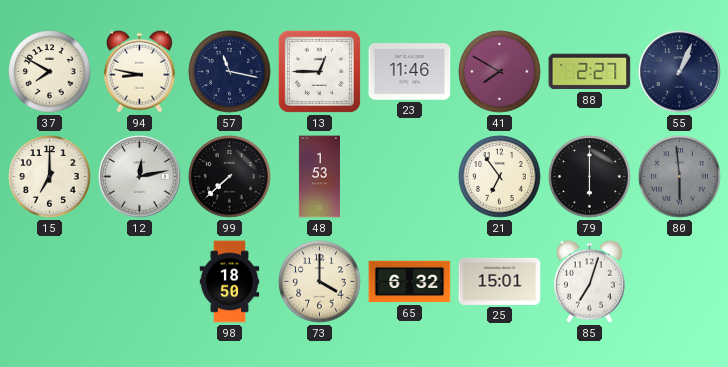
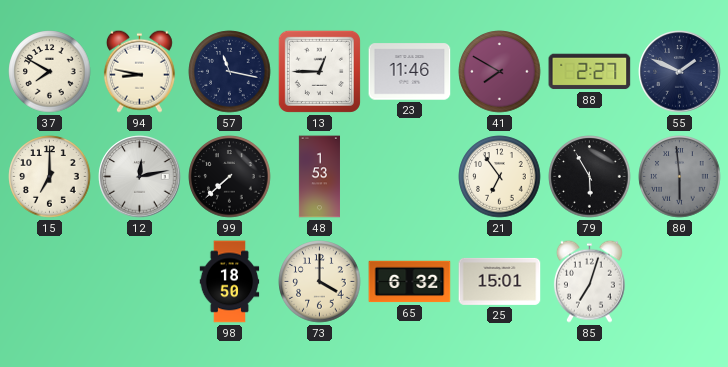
55: 1:04 -> 1:49 (680, 72)
79: 6:00 -> 5:55 (590, 177)
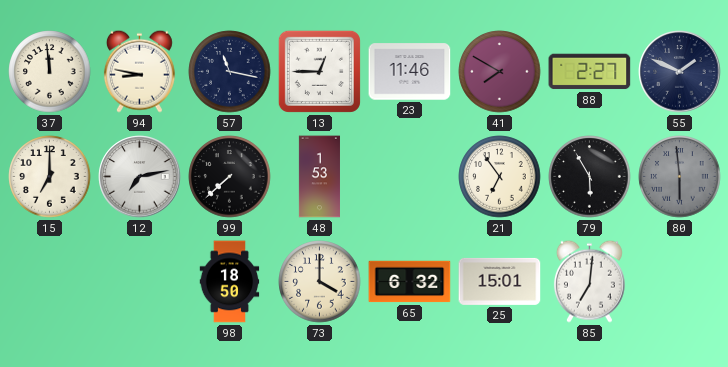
37: 7:50 -> 11:59 (50, 72)
12: 12:13 -> 7:13 (140, 177)
85: 7:03 -> 7:01 (589, 281)
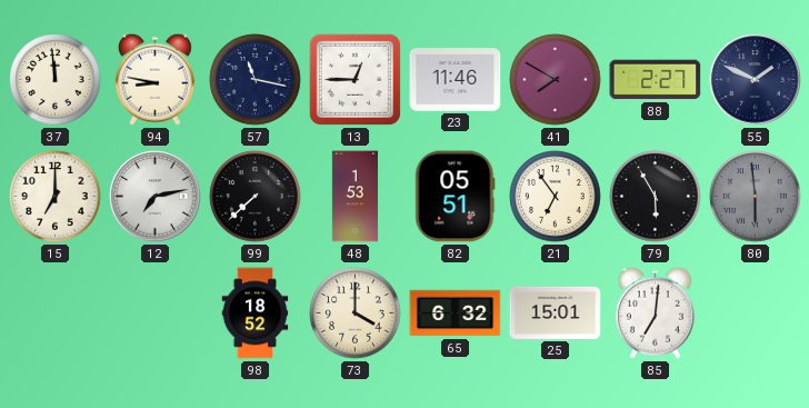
82: none -> 05:51 (456, 197)
98: 18:50 -> 18:52 (256, 314)
